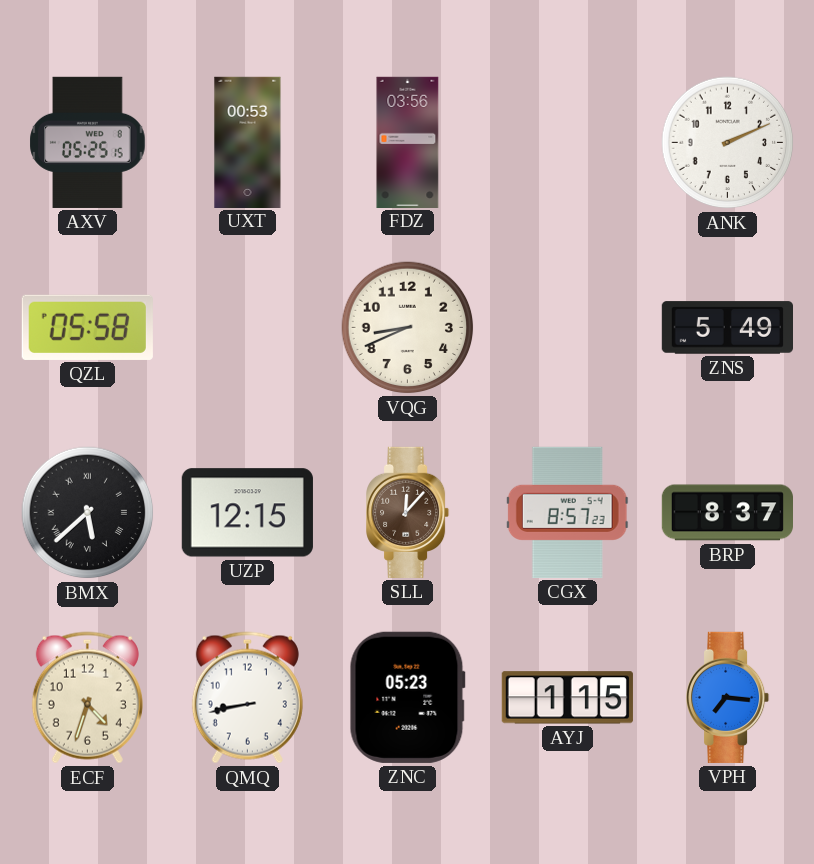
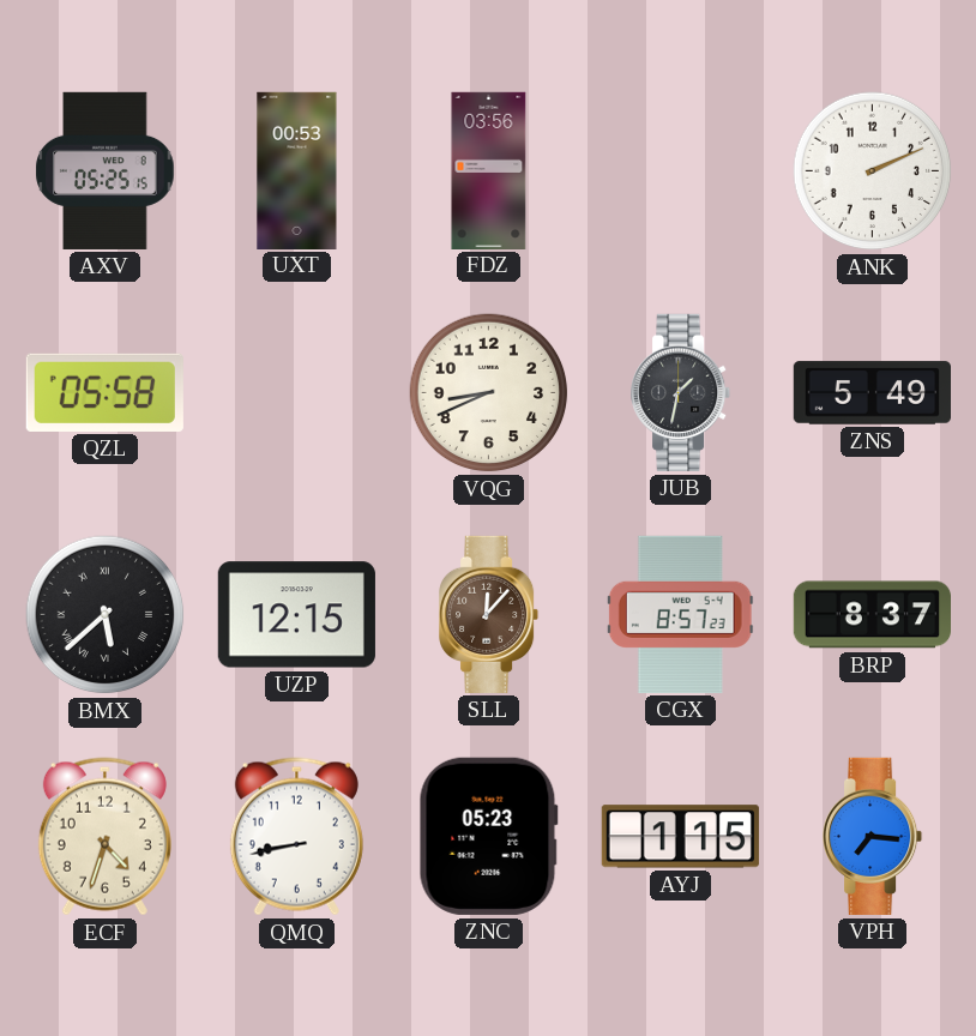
JUB: none -> 1:32 (681, 392)
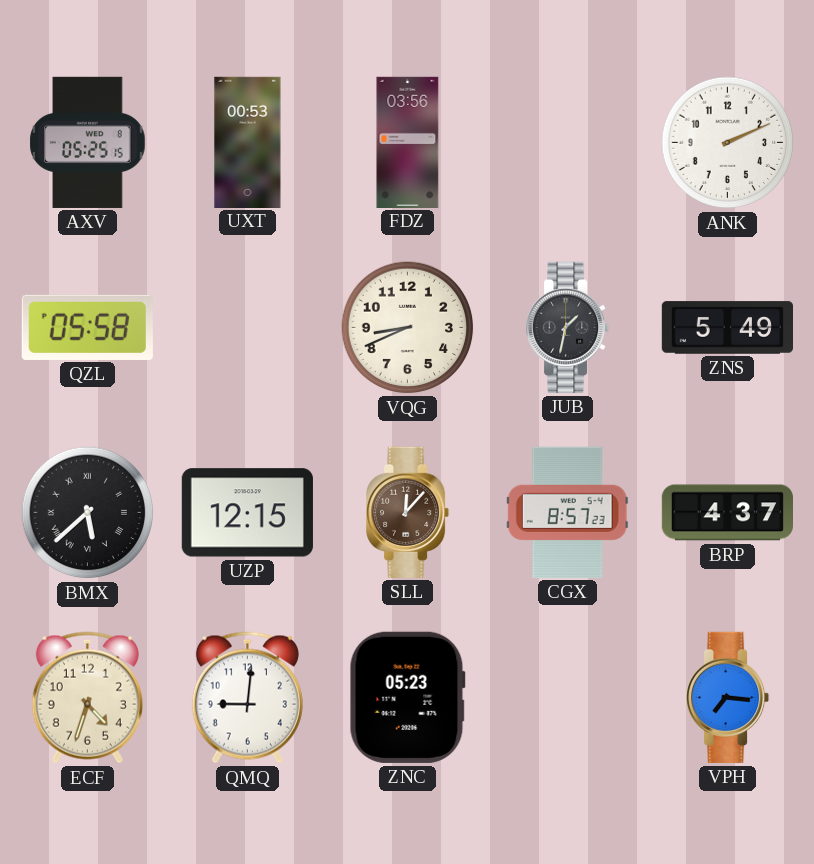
BRP: 8:37 -> 4:37 (727, 513)
QMQ: 8:43 -> 9:01 (247, 698)
AYJ: 1:15 -> none (680, 837)
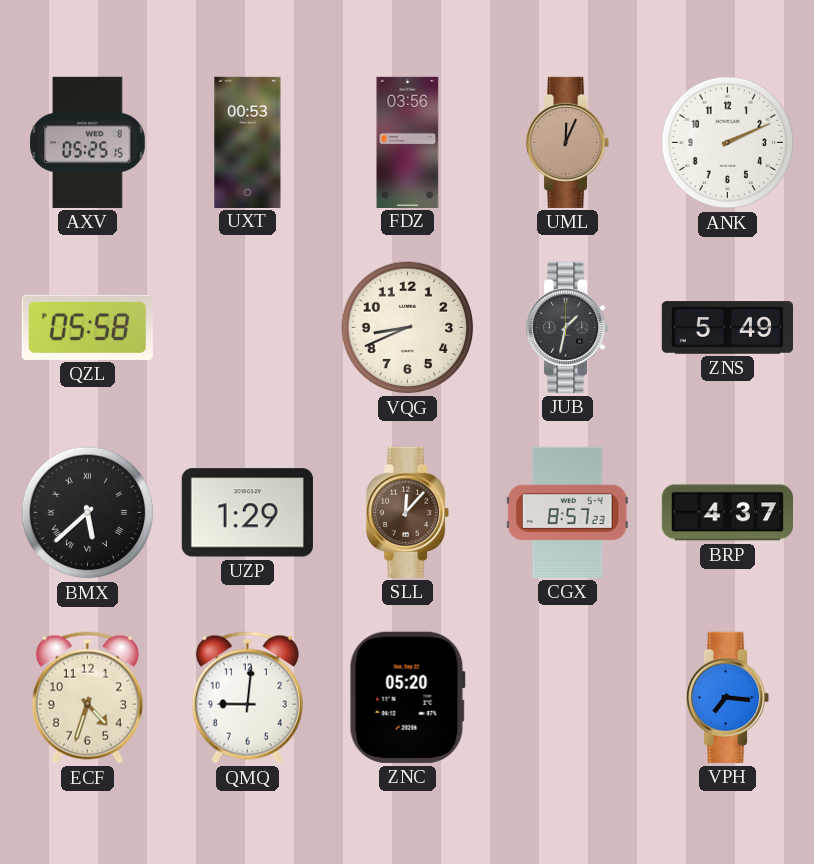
UML: none -> 12:04 (568, 142)
UZP: 12:15 -> 1:29 (247, 513)
ZNC: 05:23 -> 05:20 (407, 697)
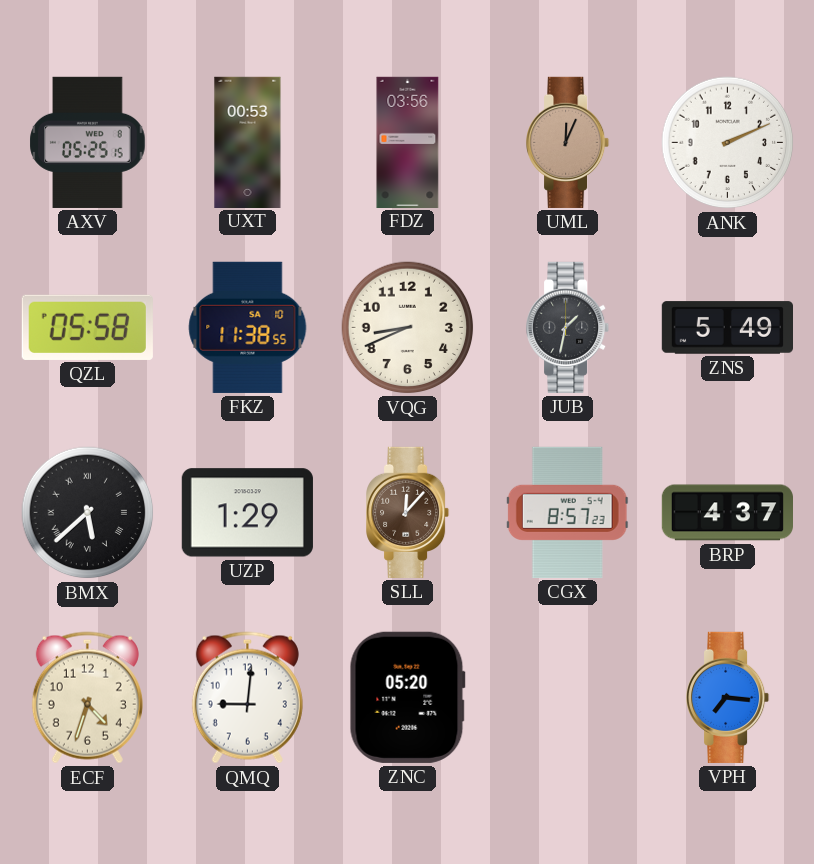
FKZ: none -> 11:38 (248, 327)
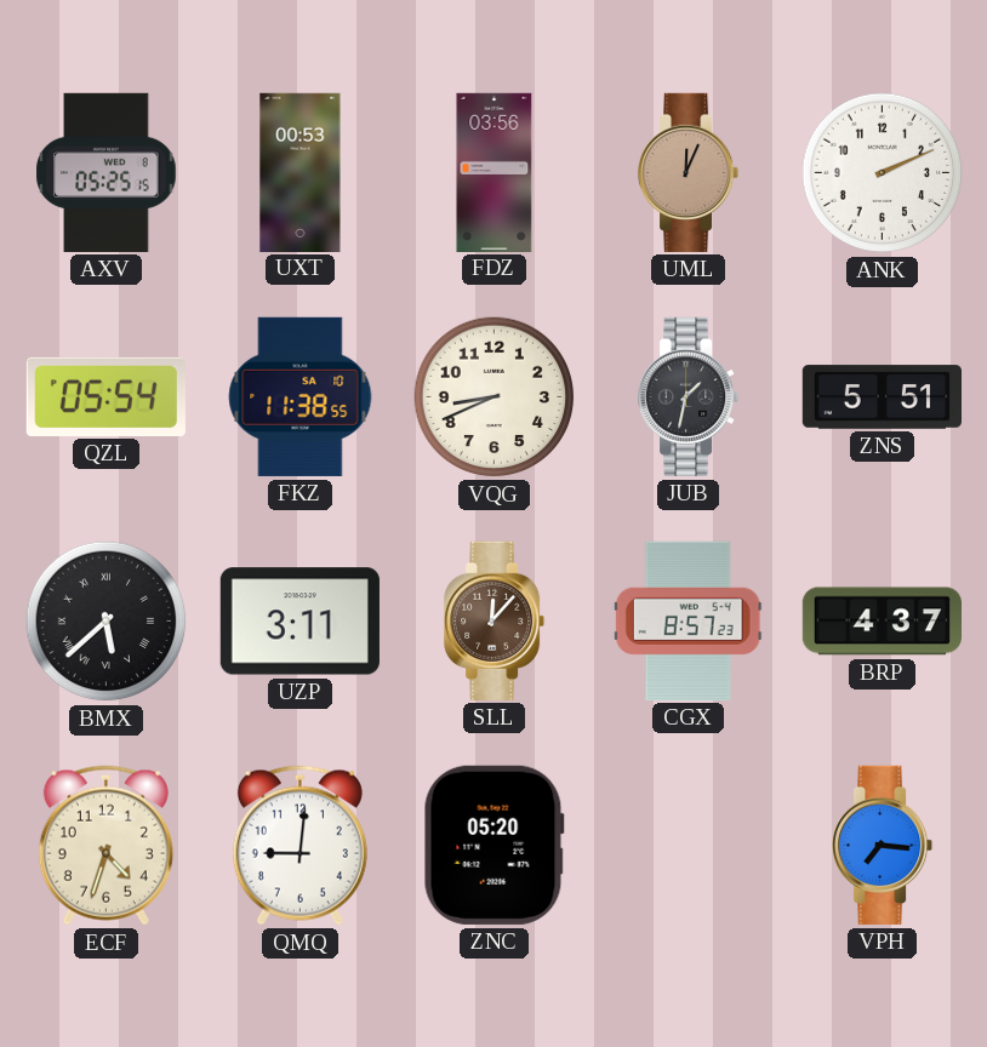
QZL: 05:58 -> 05:54 (105, 396)
ZNS: 5:49 -> 5:51 (882, 397)
UZP: 1:29 -> 3:11 (299, 622)
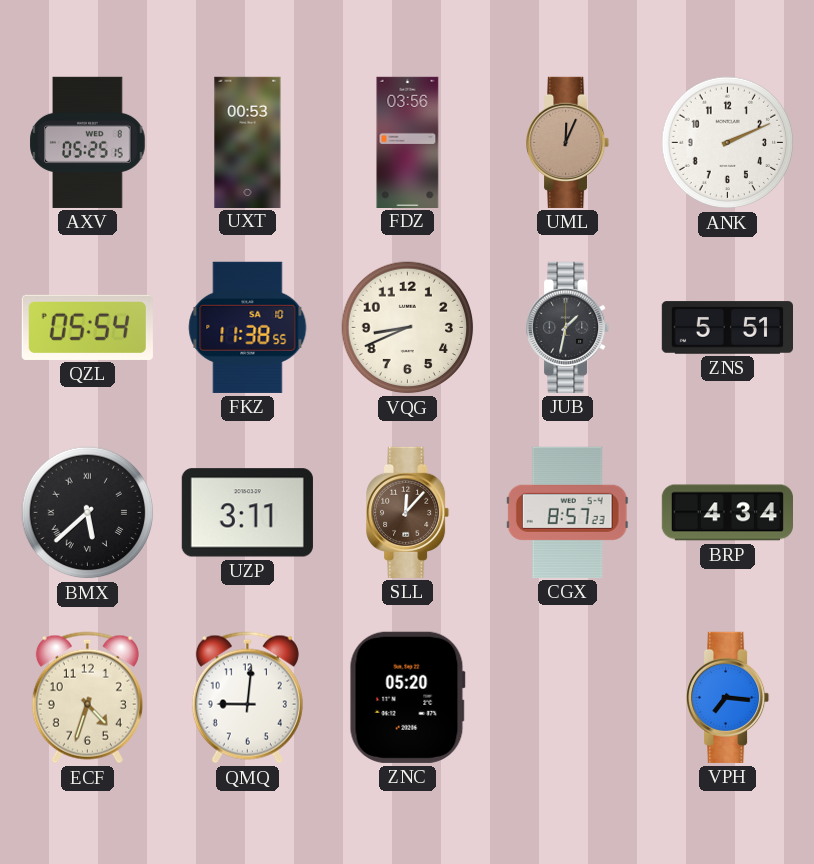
BRP: 4:37 -> 4:34 (727, 513)
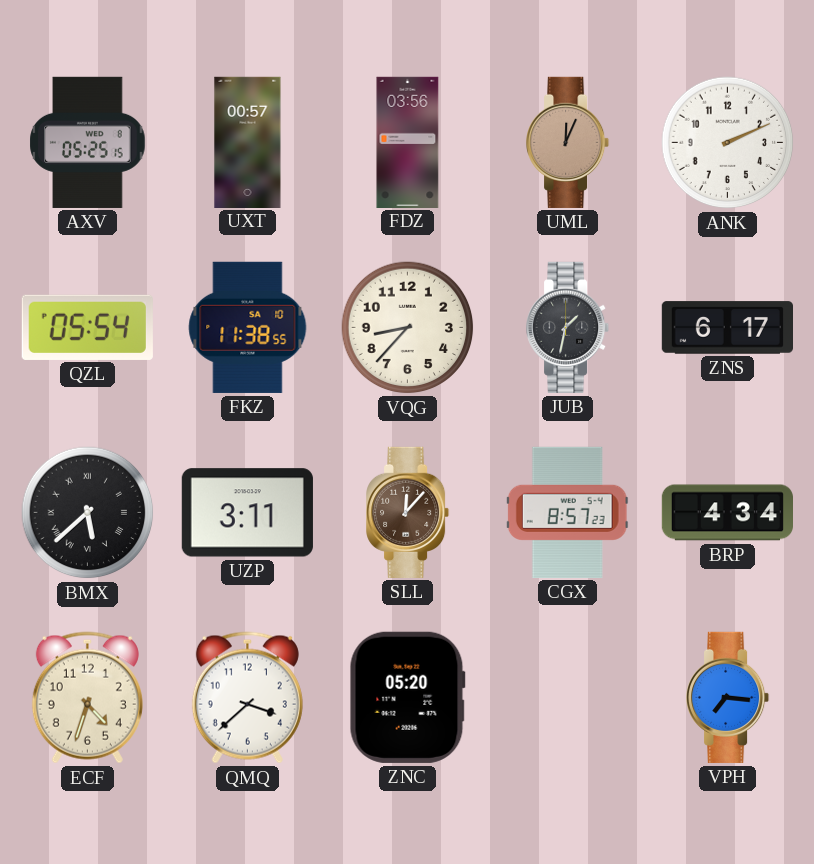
UXT: 00:53 -> 00:57 (248, 142)
VQG: 8:41 -> 8:37 (408, 328)
ZNS: 5:51 -> 6:17 (727, 328)
QMQ: 9:01 -> 3:38 (247, 698)
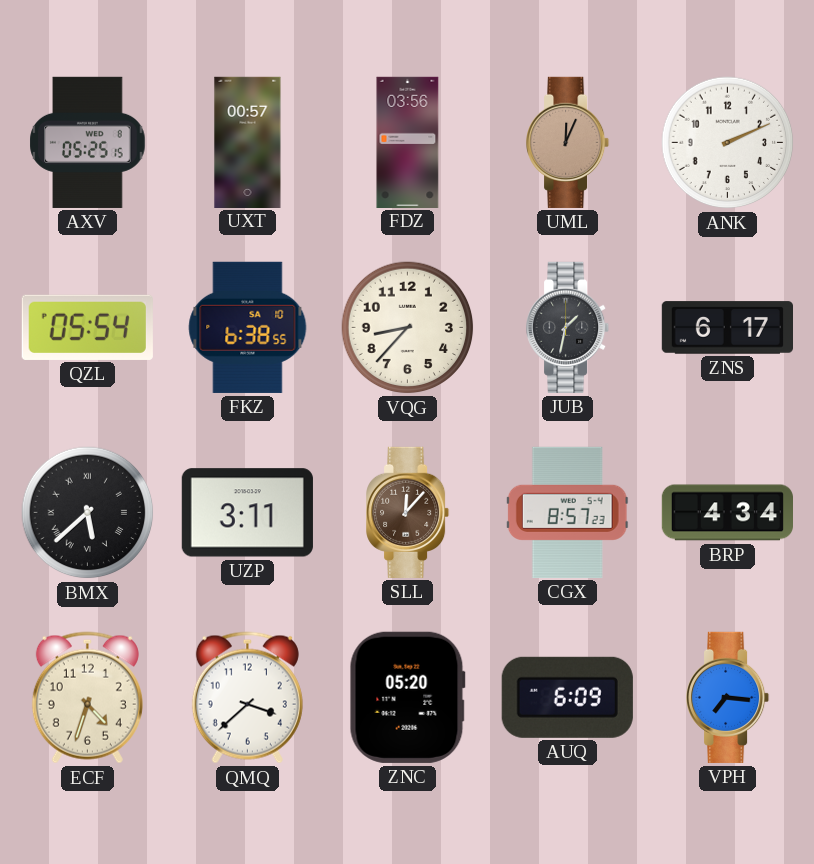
FKZ: 11:38 -> 6:38 (248, 327)
AUQ: none -> 6:09 (567, 697)
